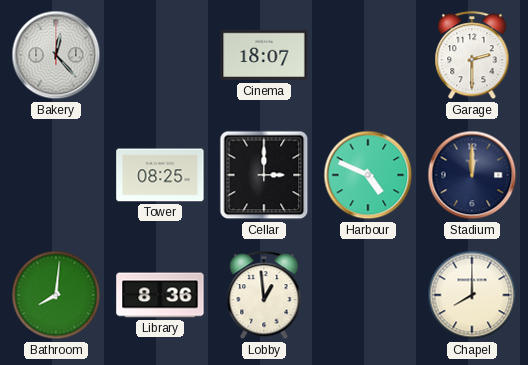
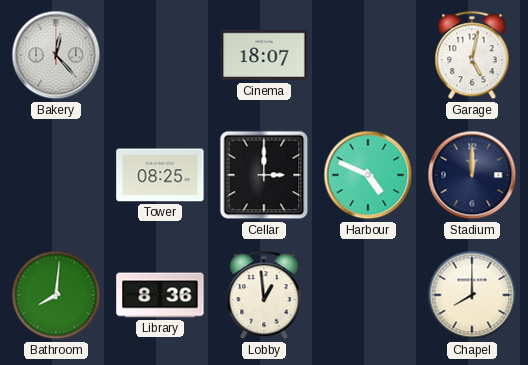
Garage: 2:30 -> 5:02 (472, 56)
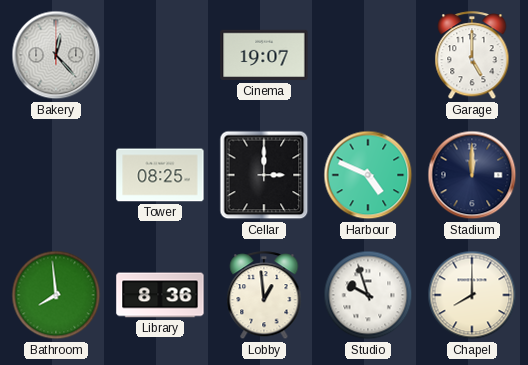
Cinema: 18:07 -> 19:07 (264, 55)
Garage: 5:02 -> 5:00 (472, 56)
Bathroom: 8:01 -> 7:59 (56, 295)
Studio: none -> 9:57 (368, 295)
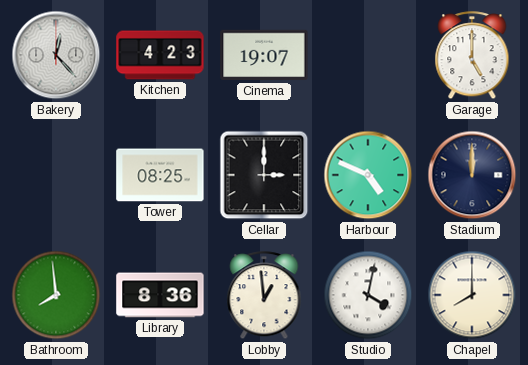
Kitchen: none -> 4:23 (160, 55)
Studio: 9:57 -> 4:02 (368, 295)
